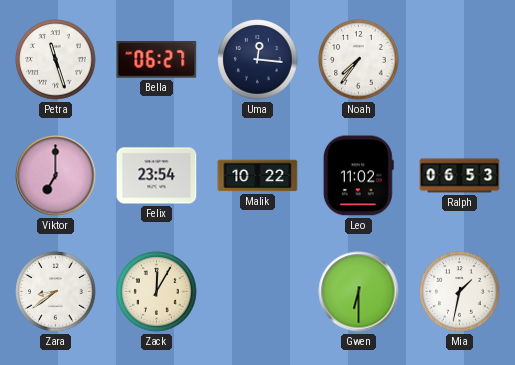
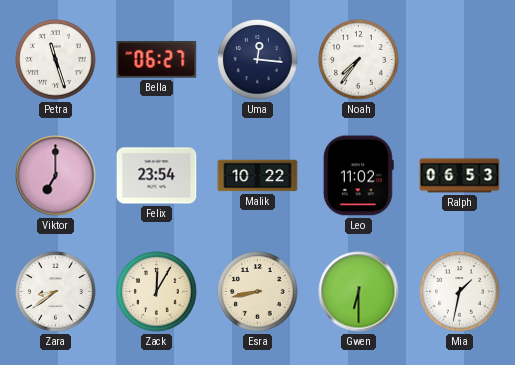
Esra: none -> 8:43 (258, 292)
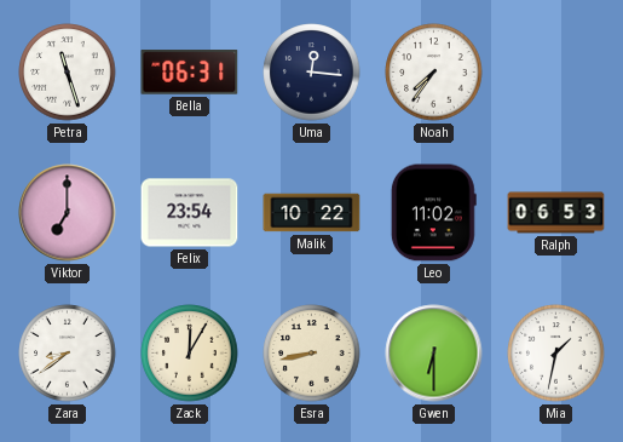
Bella: 06:27 -> 06:31 (190, 73)
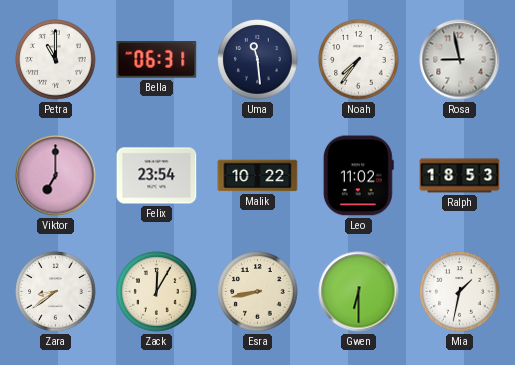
Petra: 11:27 -> 11:00 (56, 60)
Uma: 12:16 -> 11:29 (258, 60)
Rosa: none -> 8:58 (460, 60)
Ralph: 06:53 -> 18:53 (460, 176)
